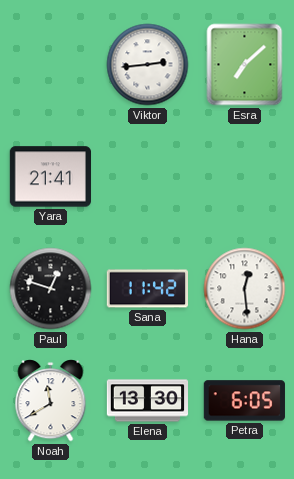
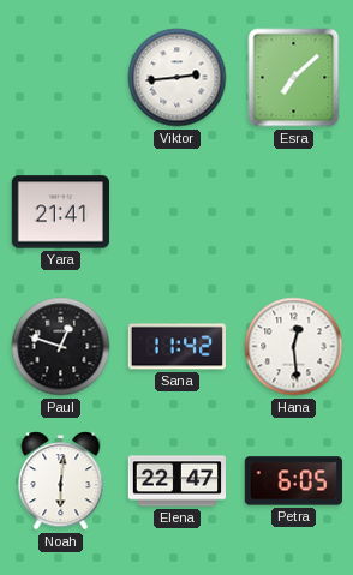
Noah: 11:40 -> 6:01 (61, 481)
Elena: 13:30 -> 22:47 (178, 481)
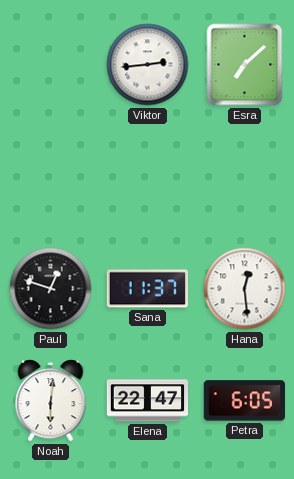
Yara: 21:41 -> none (60, 212)
Sana: 11:42 -> 11:37 (147, 289)
